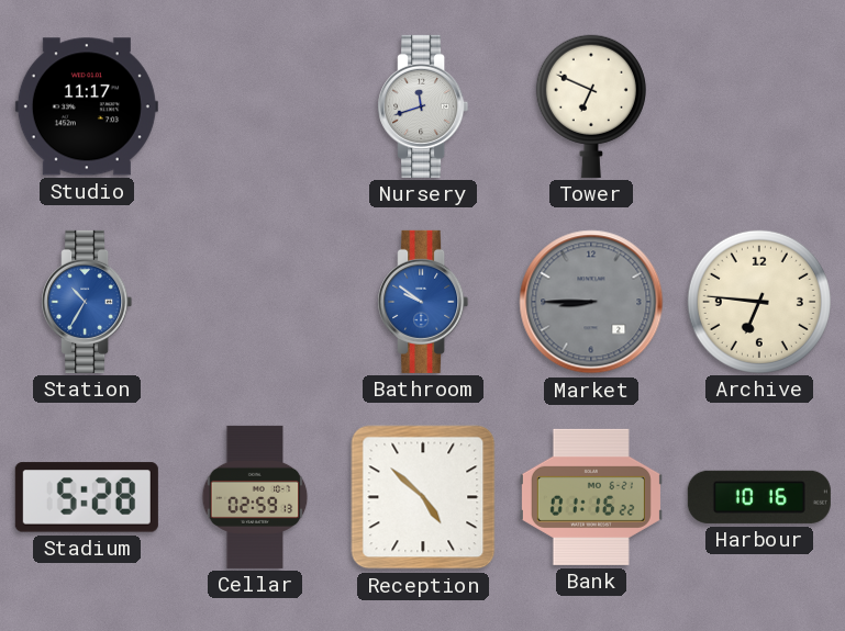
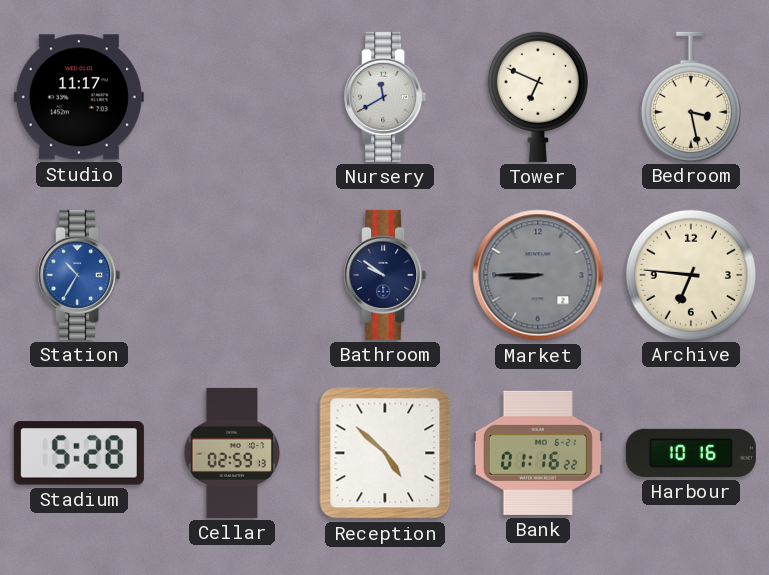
Nursery: 11:42 -> 11:40 (385, 97)
Bedroom: none -> 3:28 (691, 96)
Bathroom dial: blue -> navy (385, 275)
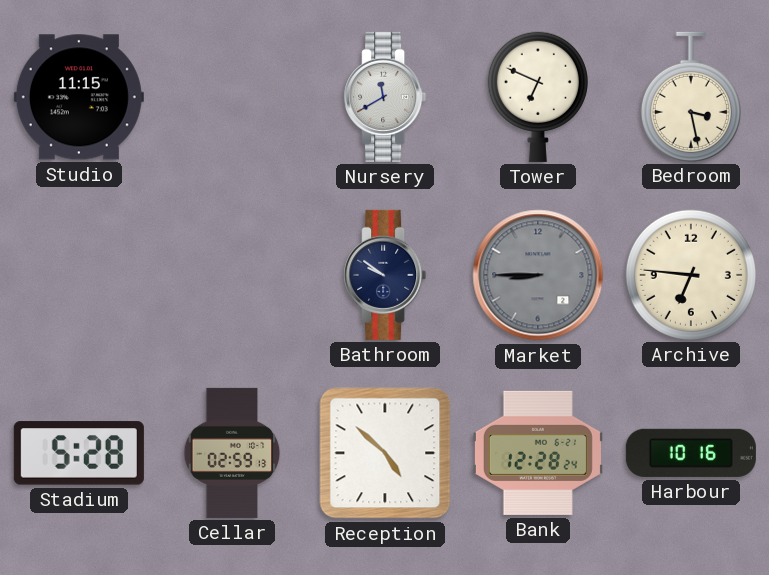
Studio: 11:17 -> 11:15 (79, 97)
Station: 10:35 -> none (79, 275)
Bank: 01:16 -> 12:28 (538, 453)
